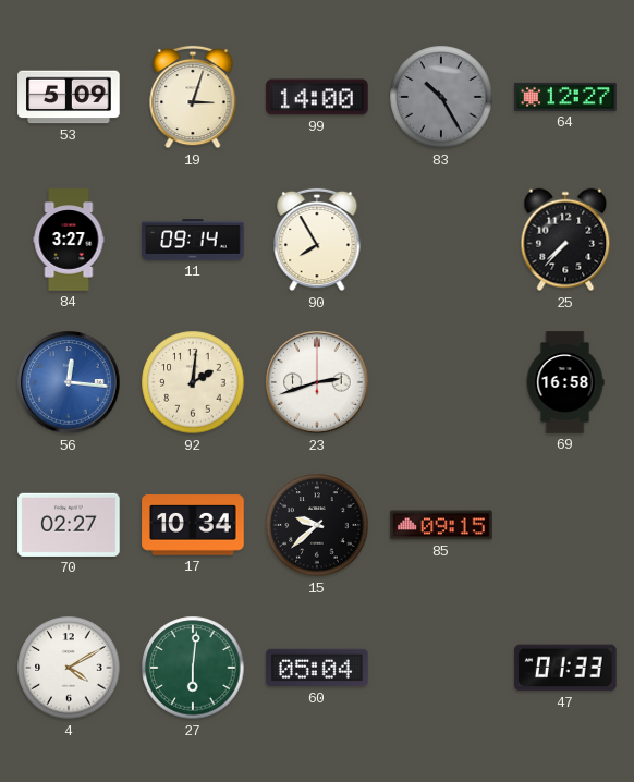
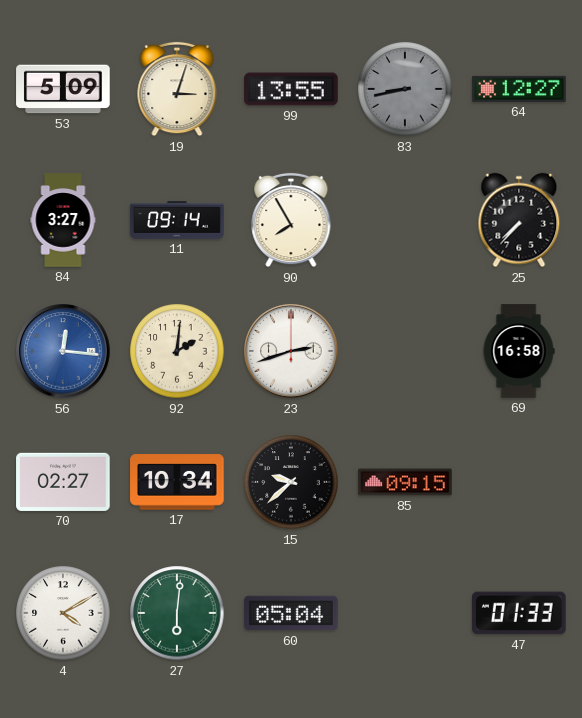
99: 14:00 -> 13:55 (291, 89)
83: 10:25 -> 8:43 (405, 89)
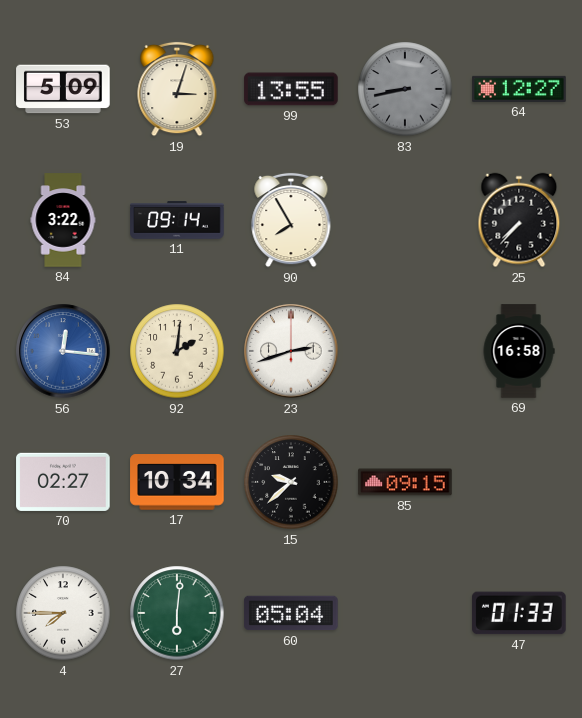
84: 3:27 -> 3:22 (63, 220)
4: 4:10 -> 7:45 (63, 613)
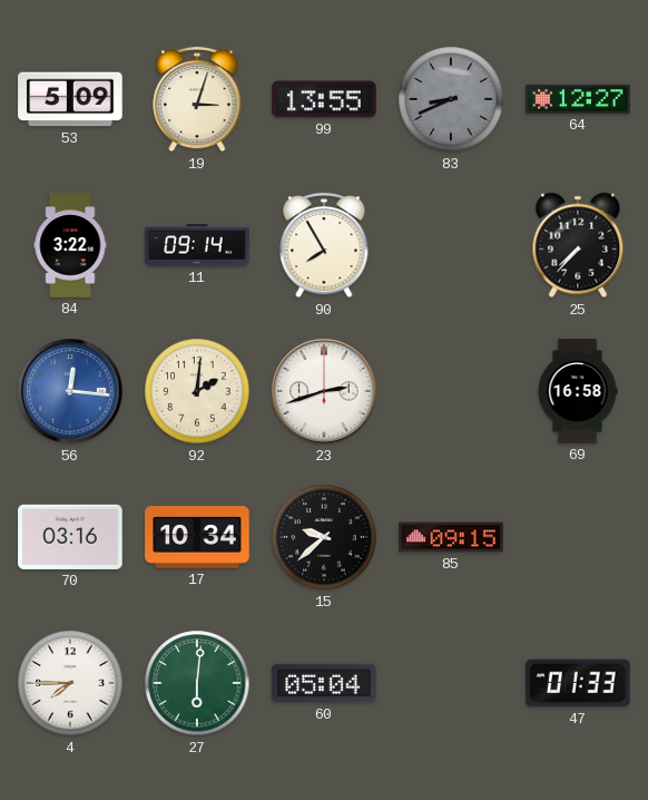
83: 8:43 -> 8:41 (451, 99)
70: 02:27 -> 03:16 (70, 537)
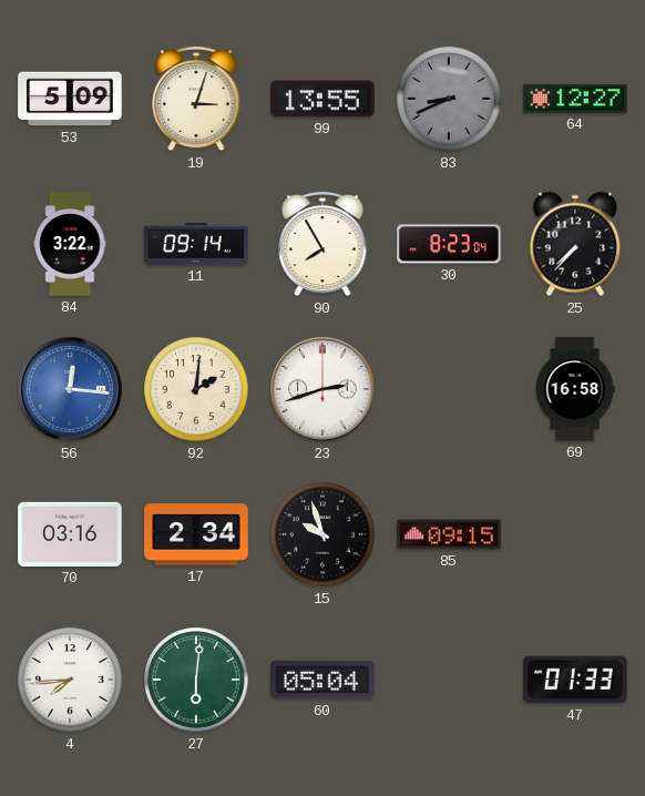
30: none -> 8:23 (449, 244)
17: 10:34 -> 2:34 (196, 534)
15: 9:38 -> 9:57 (322, 534)
4: 7:45 -> 7:44 (70, 680)
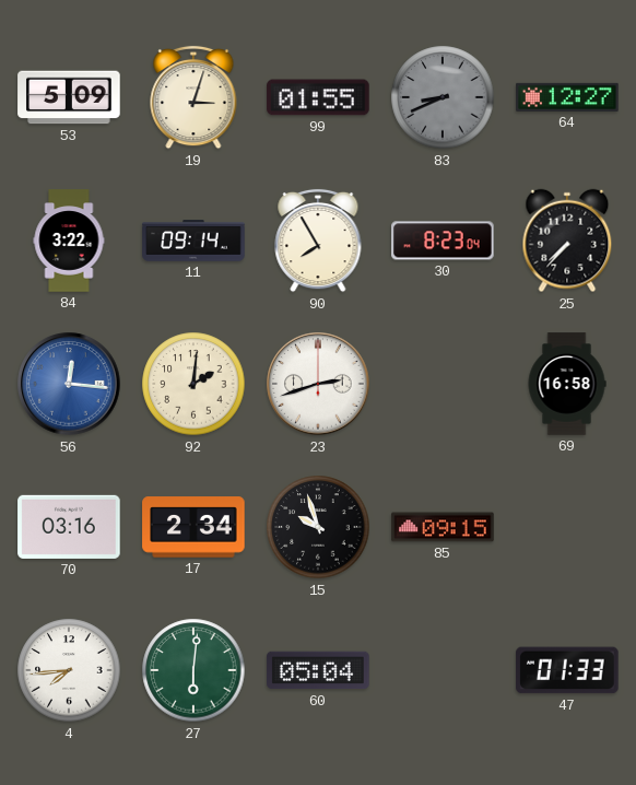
99: 13:55 -> 01:55 (318, 97)
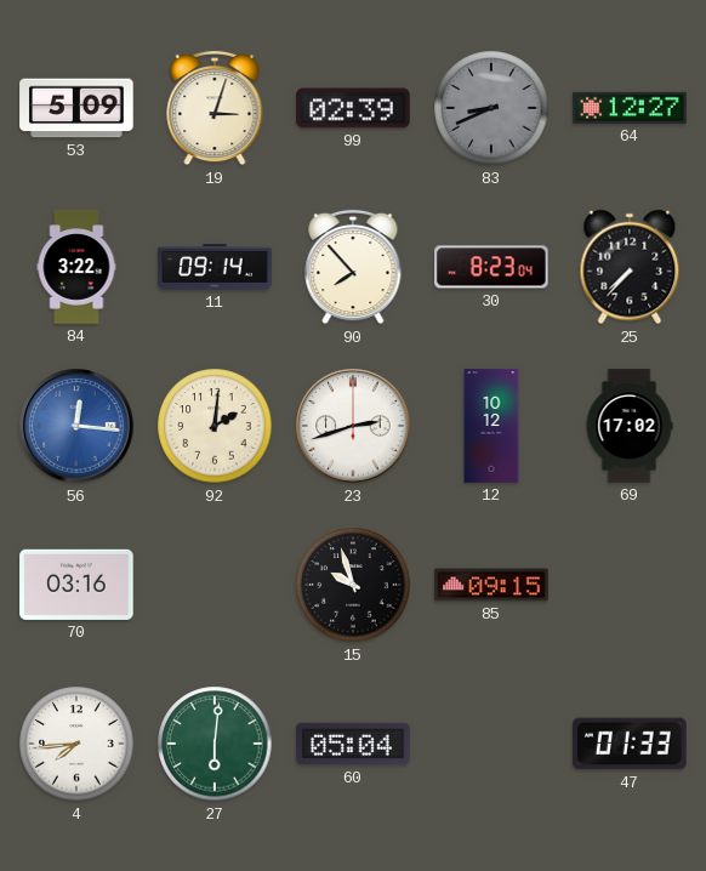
99: 01:55 -> 02:39 (353, 108)
90: 7:55 -> 7:53 (353, 267)
12: none -> 10:12 (491, 426)
69: 16:58 -> 17:02 (630, 426)
17: 2:34 -> none (193, 527)
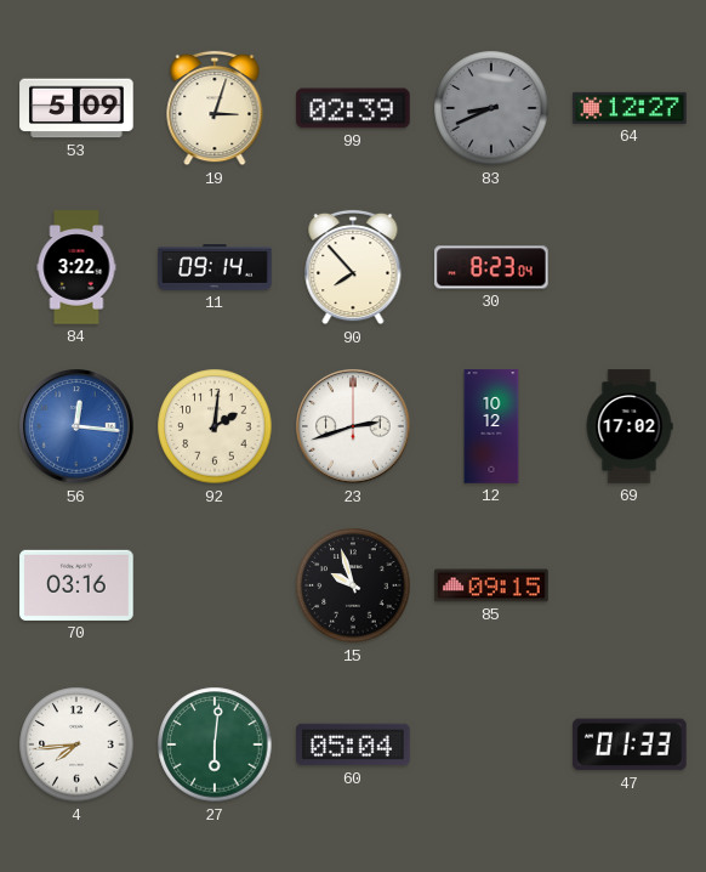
25: 7:37 -> none (630, 267)
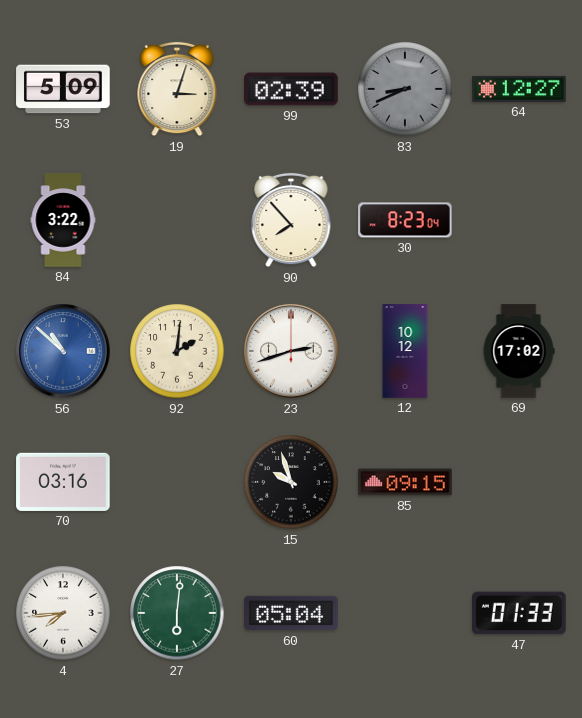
11: 09:14 -> none (215, 267)
56: 12:16 -> 10:52 (63, 351)
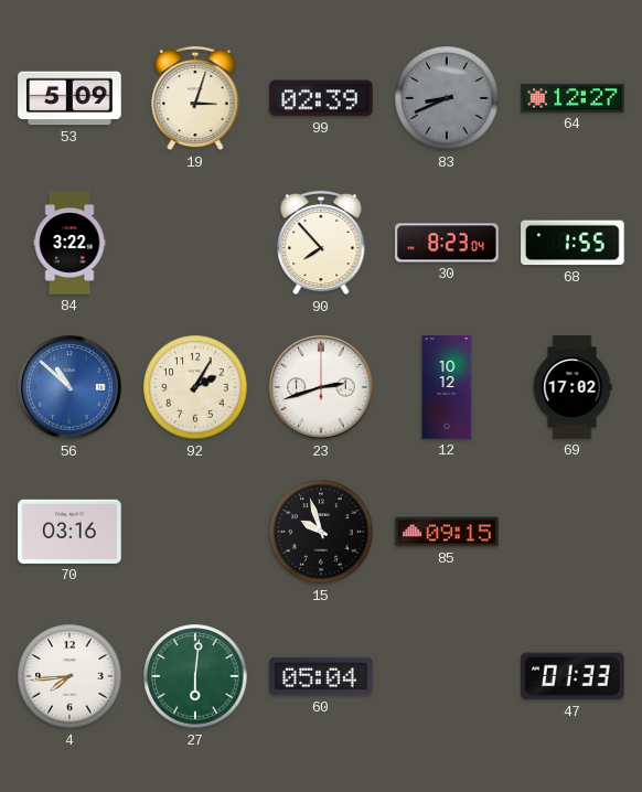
68: none -> 1:55 (573, 243)
92: 2:01 -> 2:05 (195, 387)
